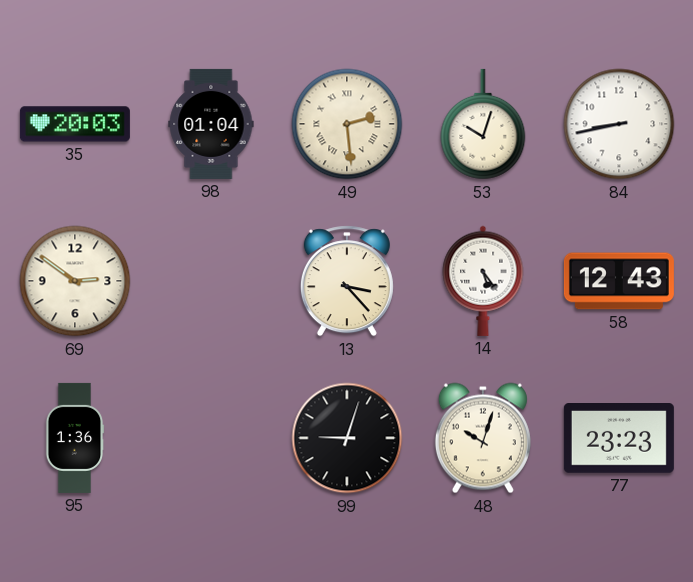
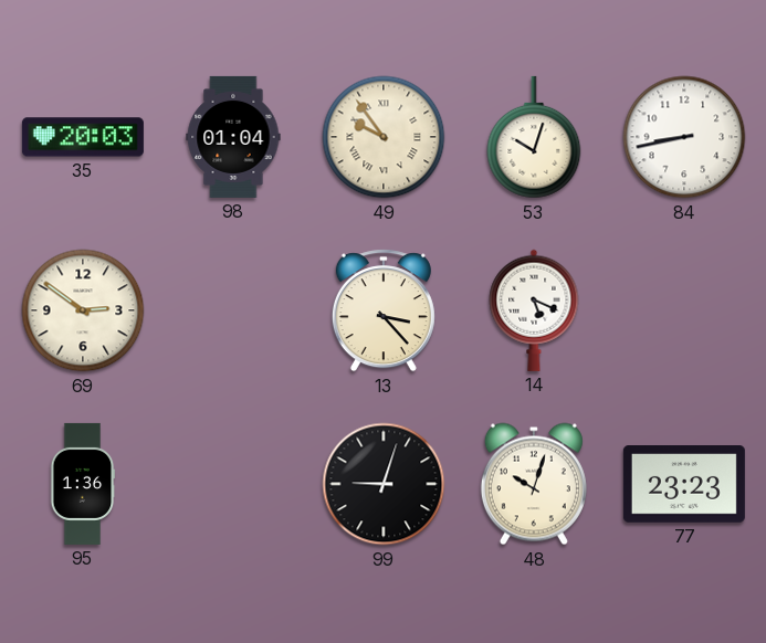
49: 2:29 -> 9:54 (384, 137)
14: 5:24 -> 5:19 (534, 310)
58: 12:43 -> none (619, 281)
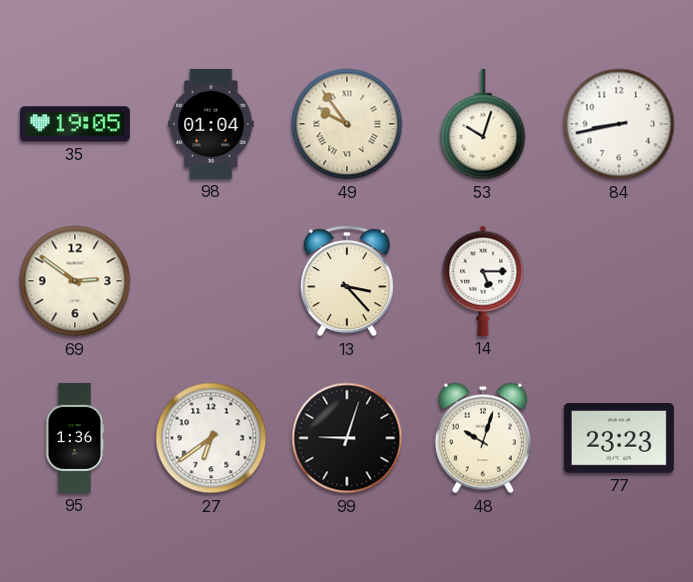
35: 20:03 -> 19:05 (75, 124)
14: 5:19 -> 5:15 (483, 281)
27: none -> 6:39 (211, 438)
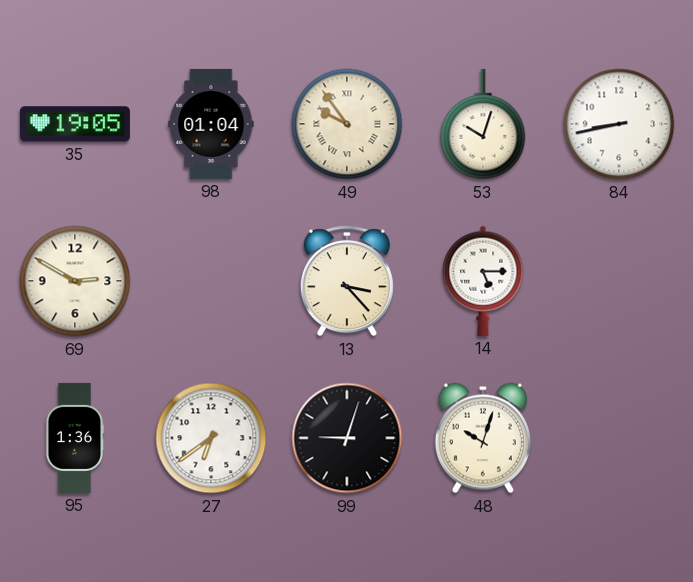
69: 2:51 -> 2:50 (75, 281)
77: 23:23 -> none (619, 439)
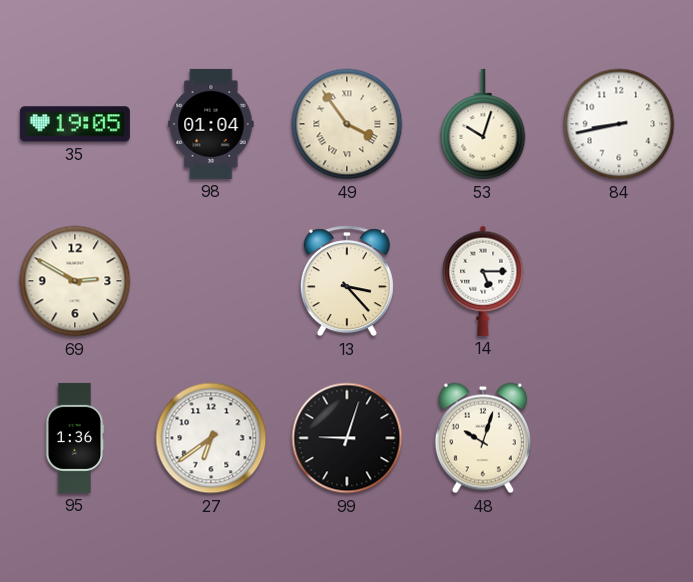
49: 9:54 -> 3:54 (347, 124)
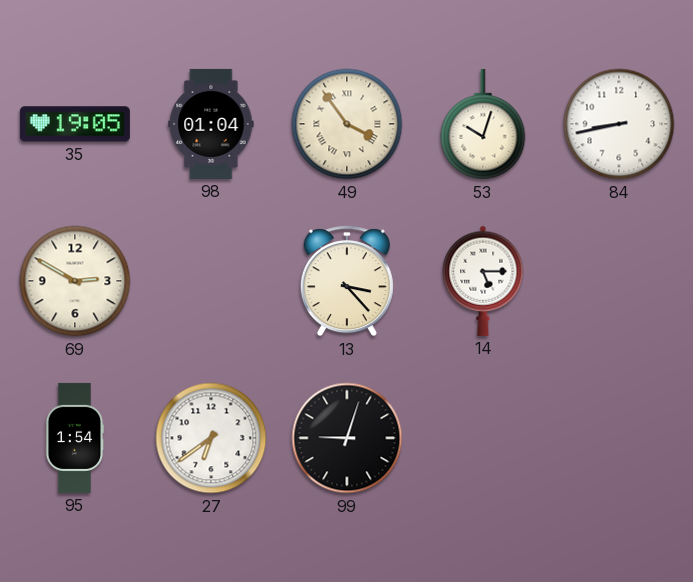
95: 1:36 -> 1:54 (75, 438)
48: 10:03 -> none (483, 438)
